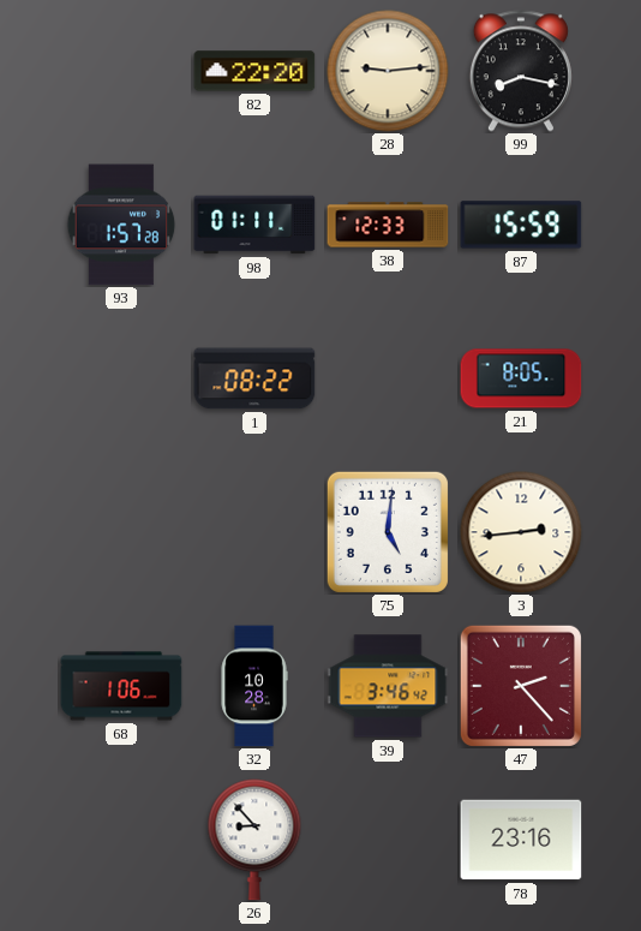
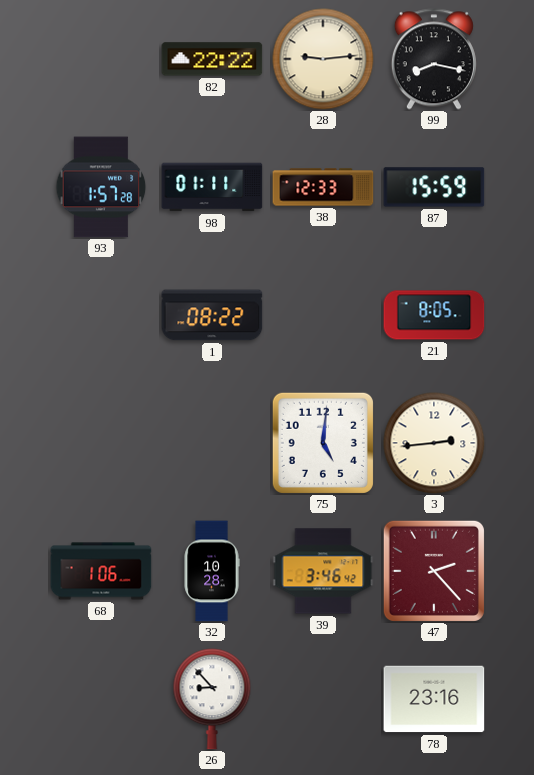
82: 22:20 -> 22:22 (212, 59)
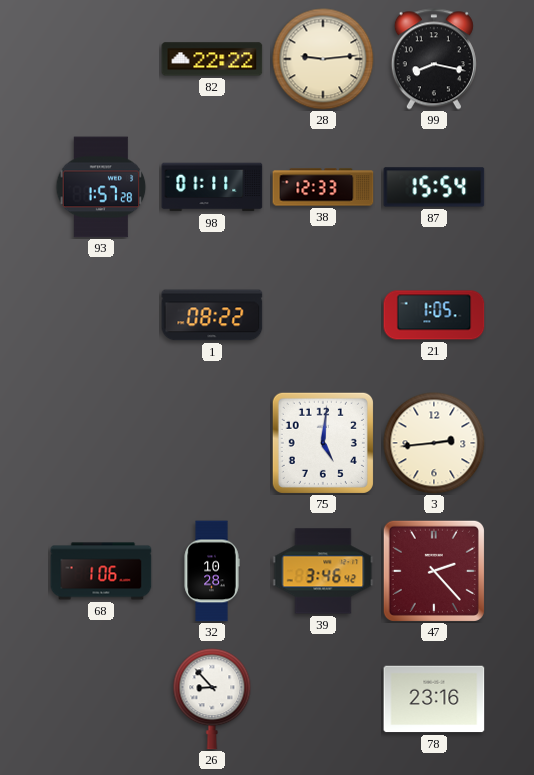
87: 15:59 -> 15:54 (434, 187)
21: 8:05 -> 1:05 (434, 315)
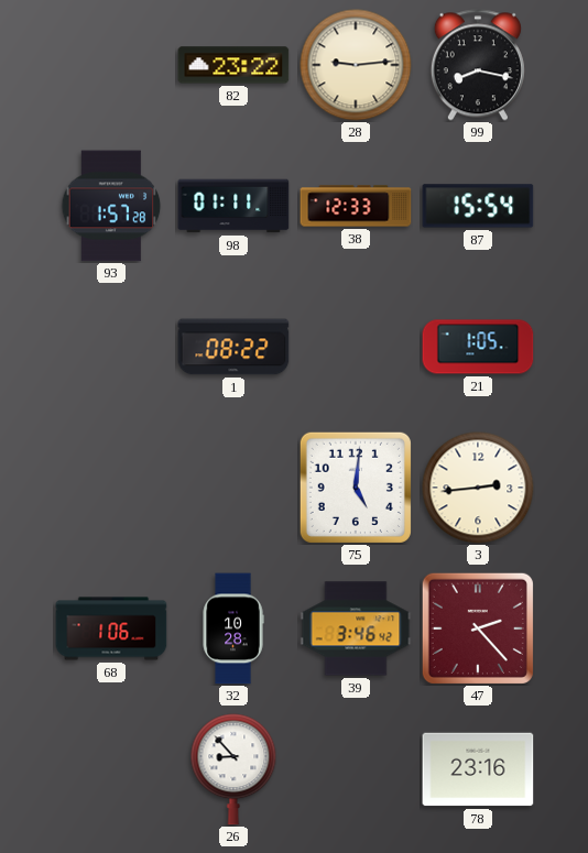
82: 22:22 -> 23:22 (233, 65)
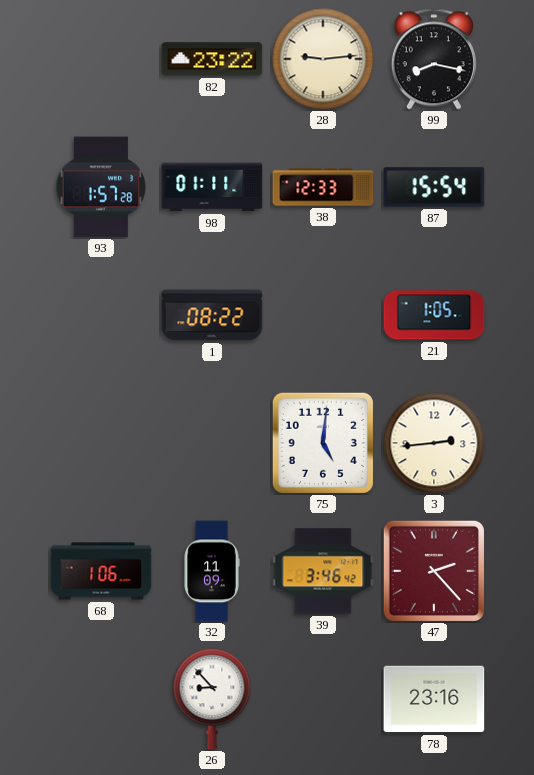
32: 10:28 -> 11:09 (212, 571)
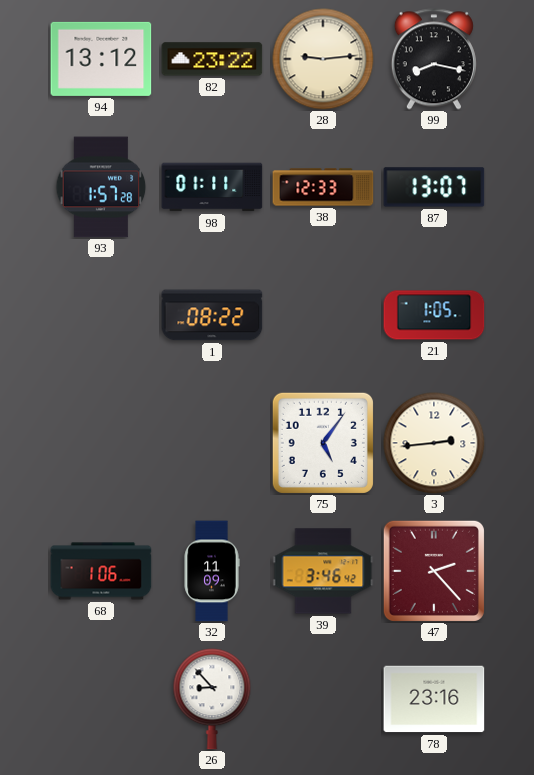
94: none -> 13:12 (101, 59)
87: 15:54 -> 13:07 (434, 187)
75: 5:01 -> 5:06 (323, 443)
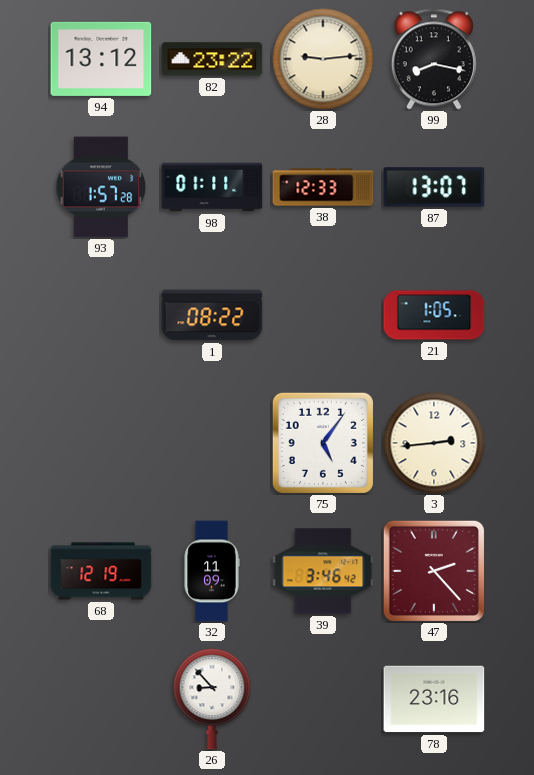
68: 1:06 -> 12:19 (101, 571)
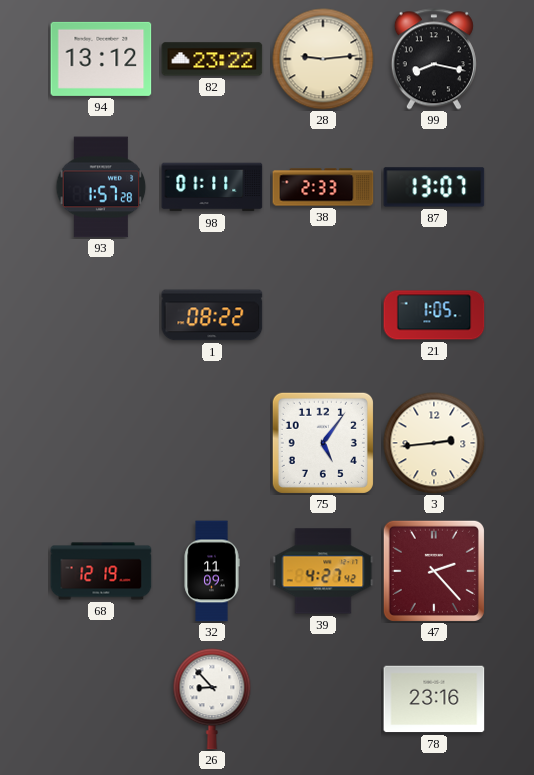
38: 12:33 -> 2:33 (323, 187)
39: 3:46 -> 4:27 (323, 571)
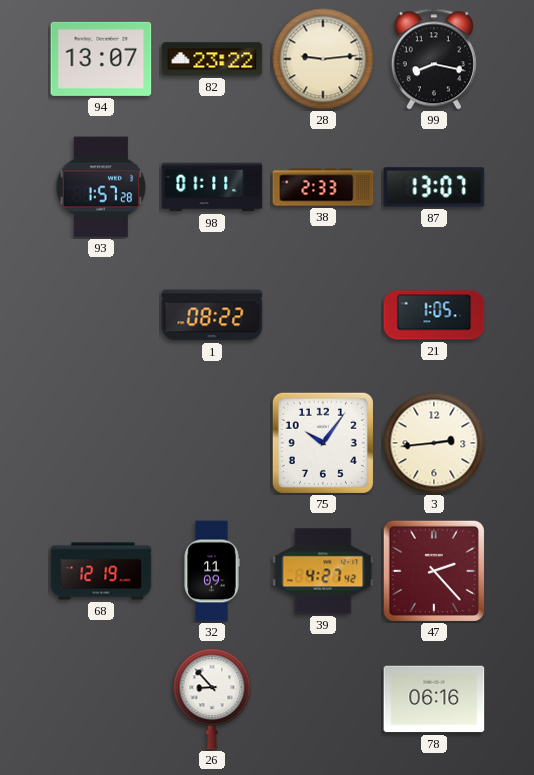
94: 13:12 -> 13:07 (101, 59)
75: 5:06 -> 10:06 (323, 443)
78: 23:16 -> 06:16 (434, 699)
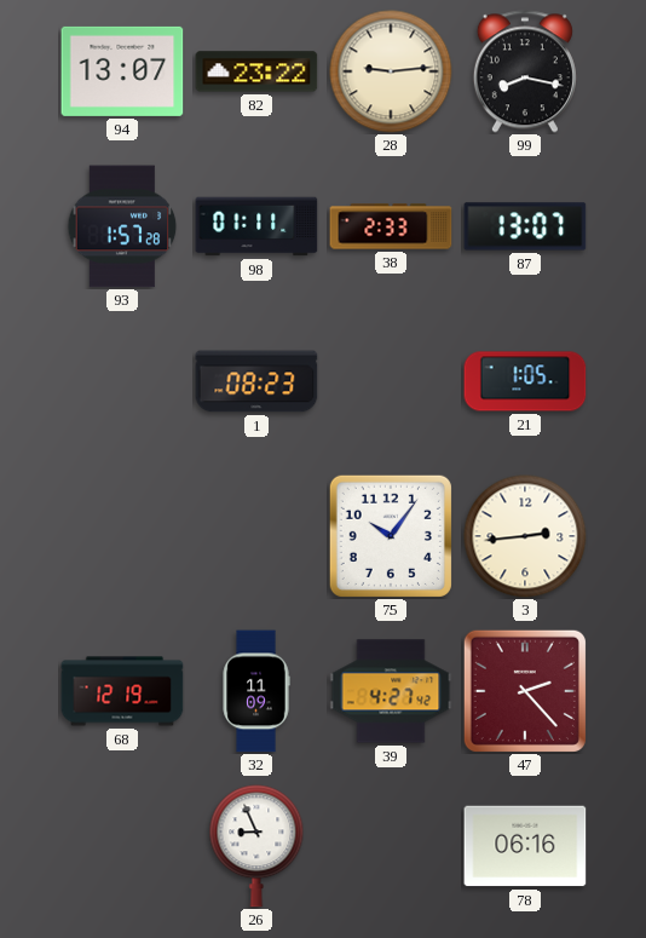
1: 08:22 -> 08:23 (256, 381)
26: 8:53 -> 8:56 (256, 846)
